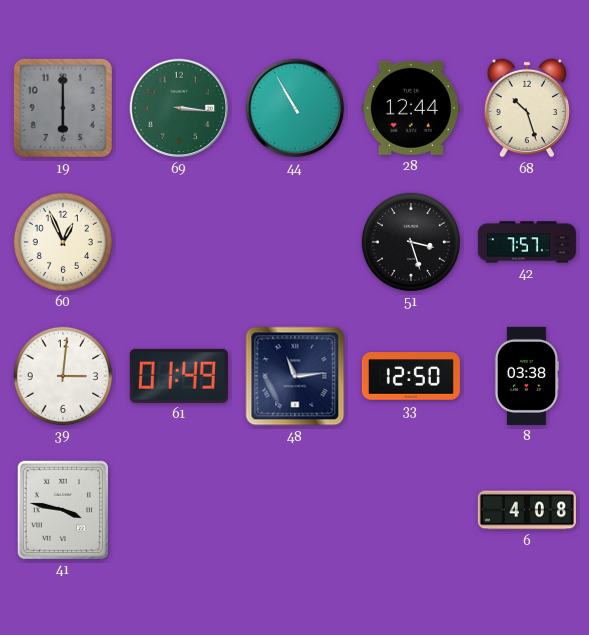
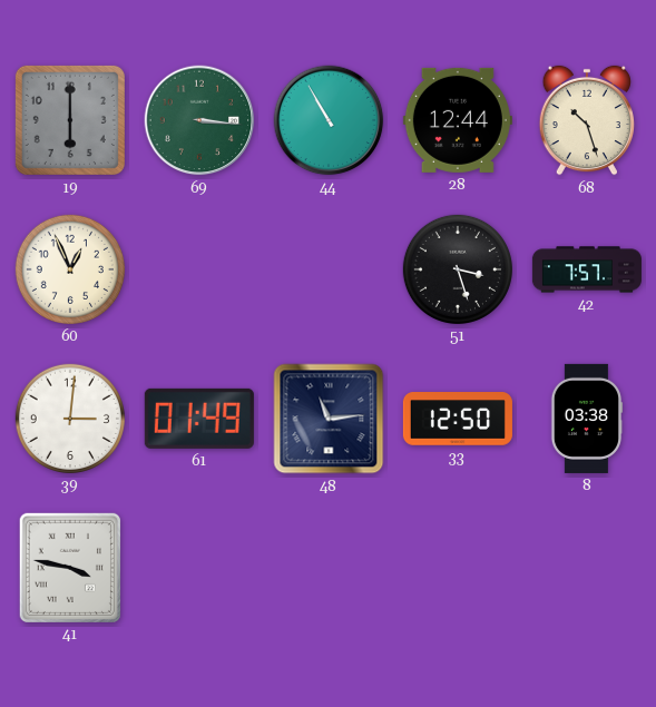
6: 4:08 -> none (527, 510)
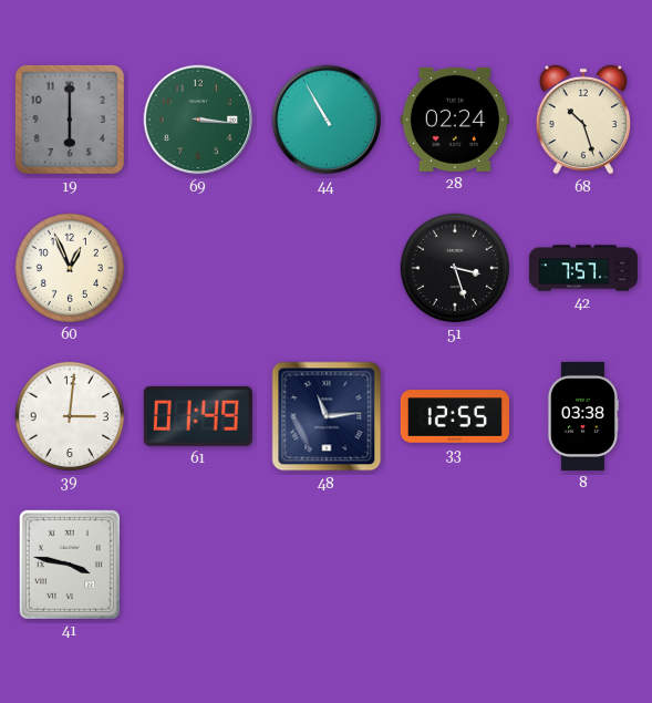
28: 12:44 -> 02:24 (455, 120)
33: 12:50 -> 12:55 (455, 416)
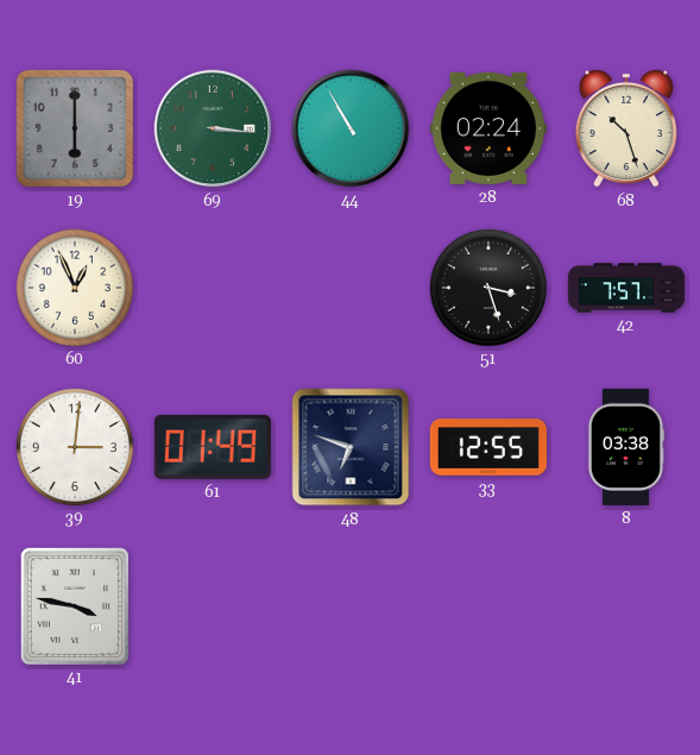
48: 11:14 -> 6:48 (351, 447)
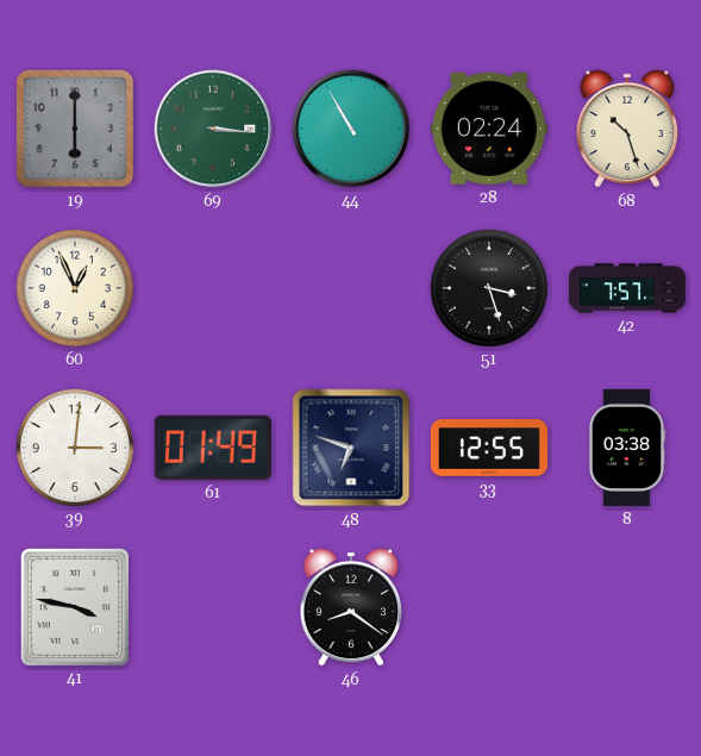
46: none -> 8:21 (350, 607)
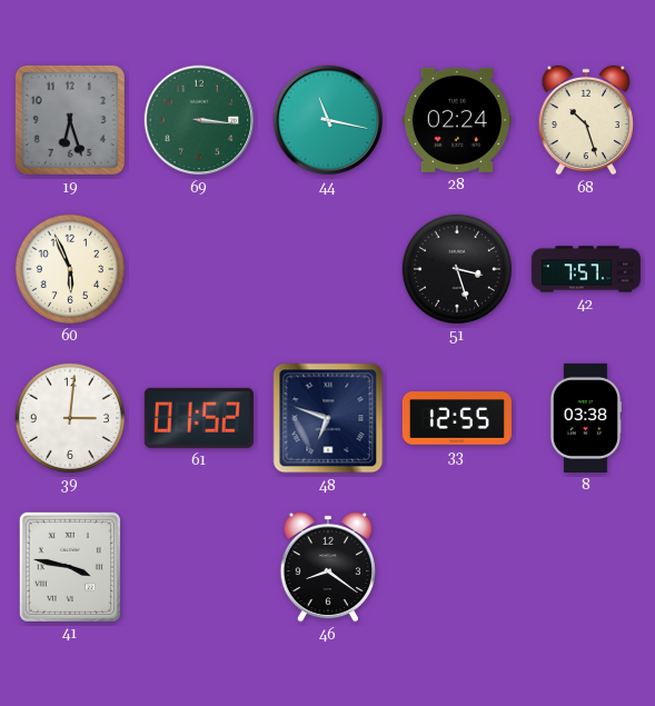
19: 6:00 -> 6:27 (70, 120)
44: 10:55 -> 11:17 (328, 120)
60: 12:56 -> 5:56 (70, 269)
61: 01:49 -> 01:52 (199, 418)
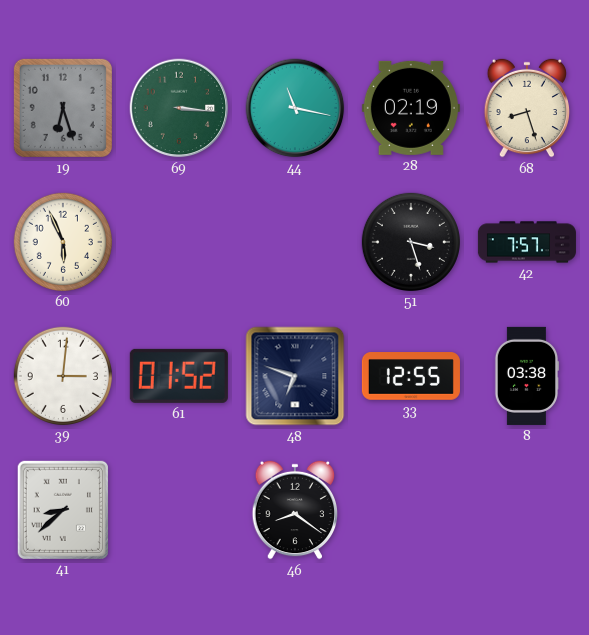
28: 02:24 -> 02:19 (411, 108)
68: 10:27 -> 8:27 (526, 108)
41: 3:47 -> 8:38 (63, 510)
